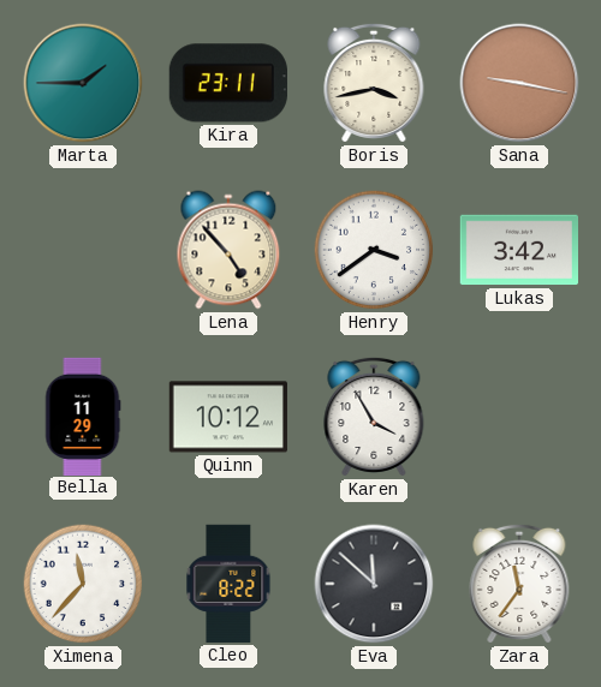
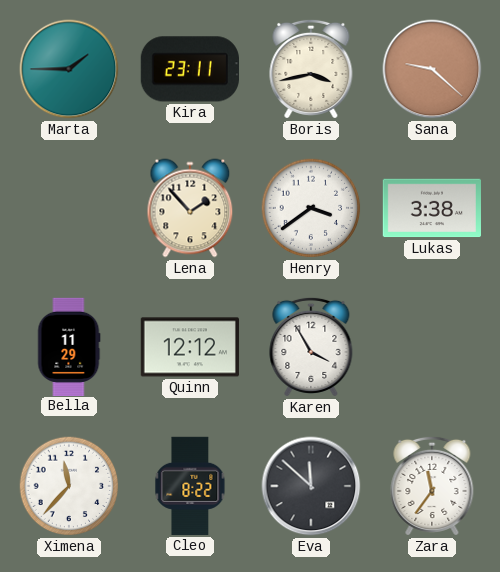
Sana: 9:17 -> 9:22 (432, 69)
Lena: 4:53 -> 1:53 (190, 208)
Lukas: 3:42 -> 3:38 (431, 208)
Quinn: 10:12 -> 12:12 (189, 347)
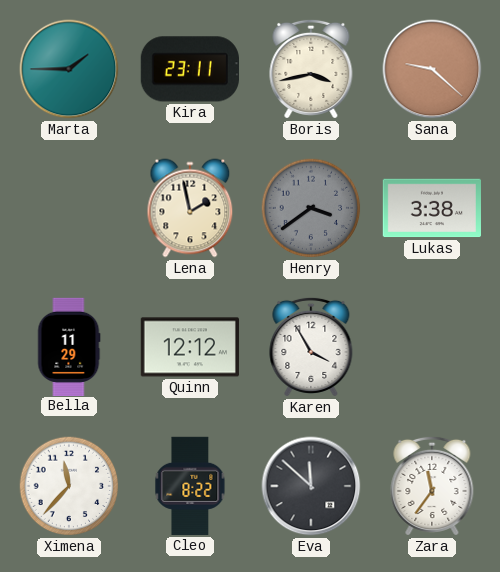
Lena: 1:53 -> 1:58 (190, 208)
Henry dial: white -> grey (311, 208)
